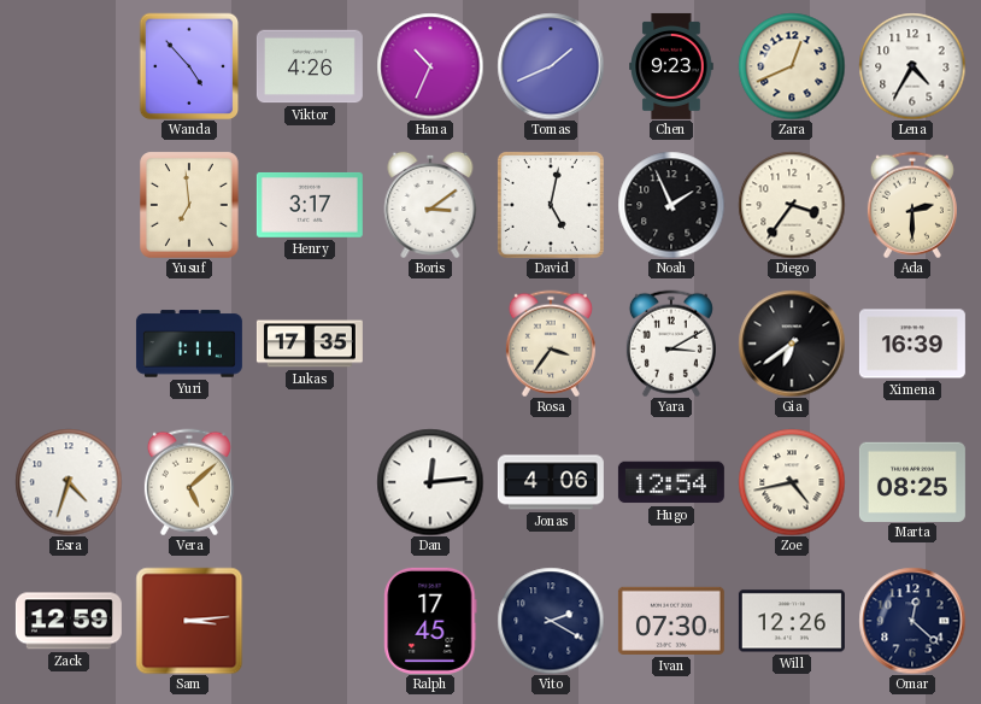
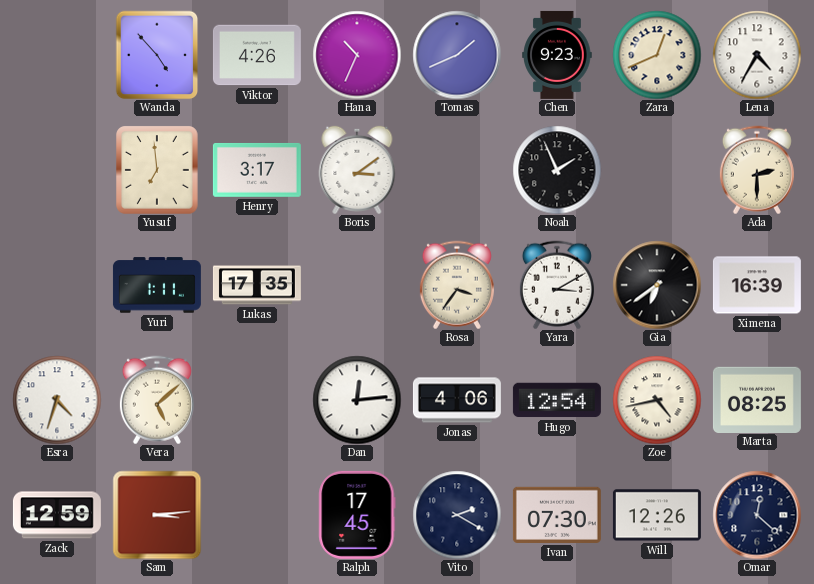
David: 5:02 -> none (551, 205)
Diego: 3:36 -> none (792, 205)
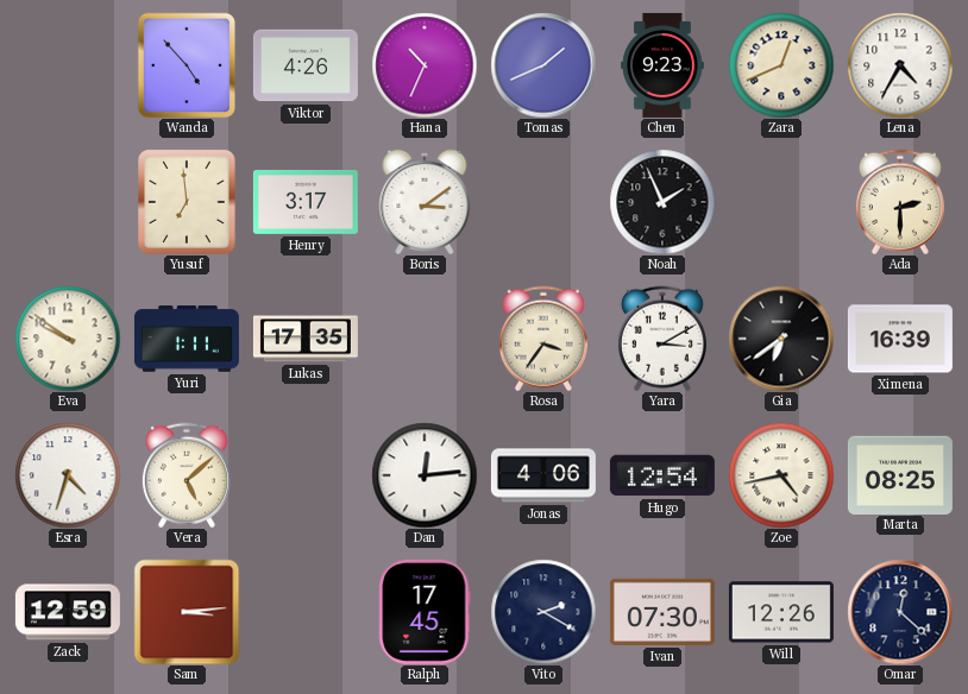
Eva: none -> 9:51 (68, 339)
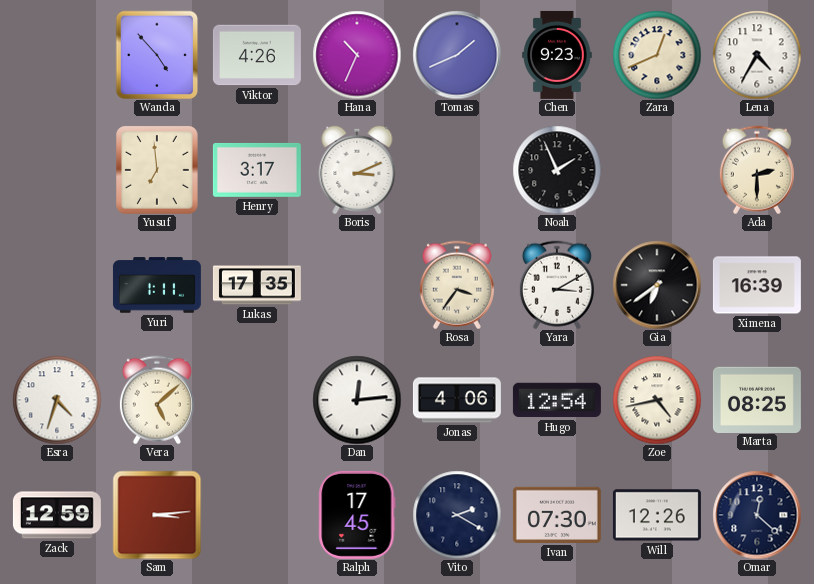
Boris: 3:09 -> 3:11 (357, 170)
Eva: 9:51 -> none (68, 339)
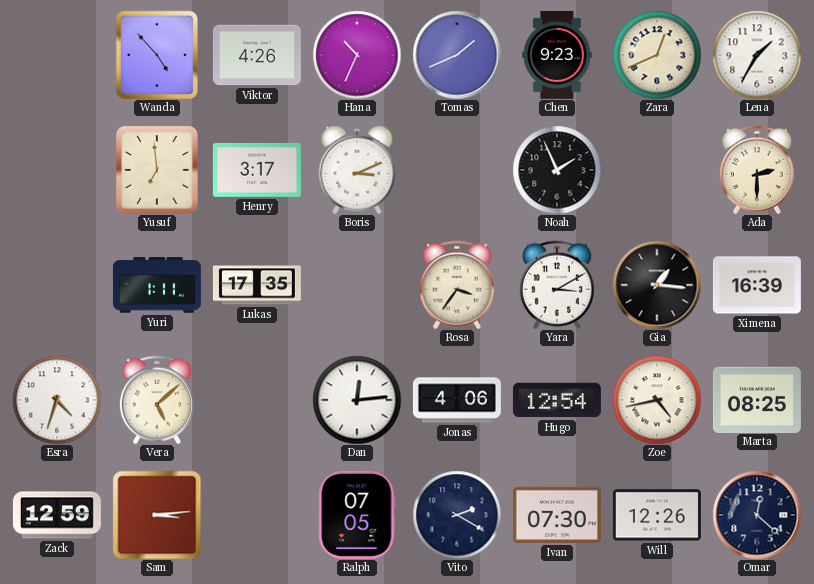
Lena: 4:35 -> 1:35 (757, 55)
Gia: 6:39 -> 1:16 (657, 285)
Ralph: 17:45 -> 07:05 (357, 515)
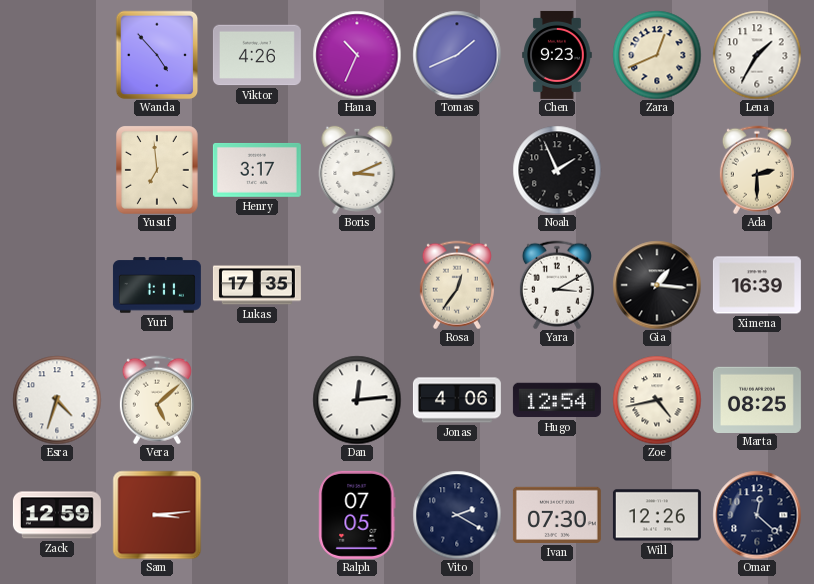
Rosa: 3:36 -> 12:36 (457, 285)
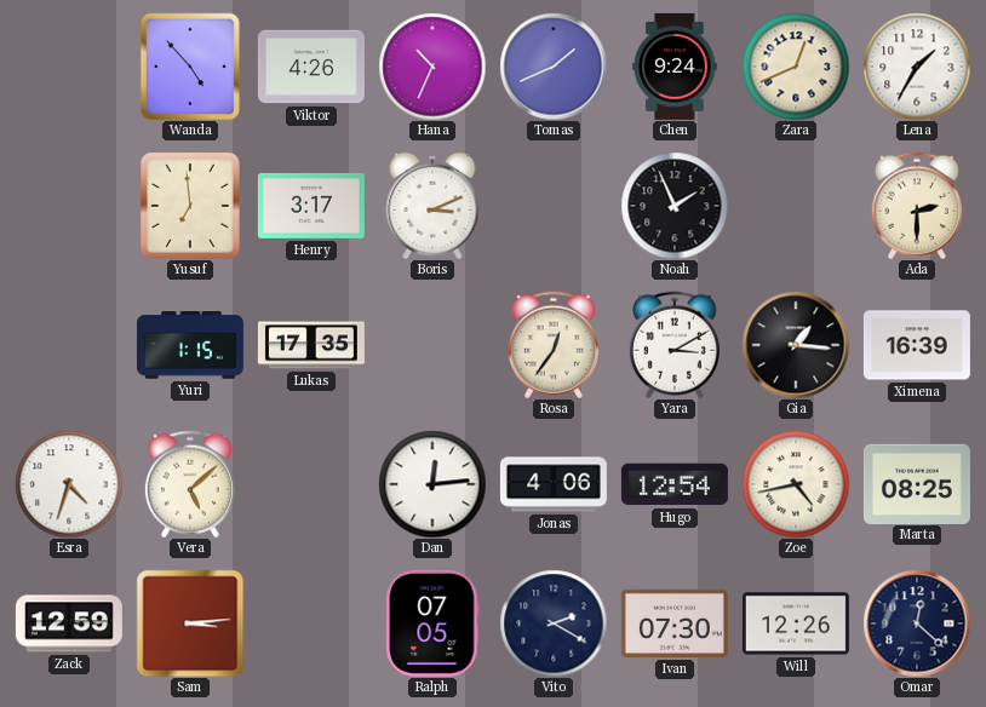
Chen: 9:23 -> 9:24 (675, 67)
Yuri: 1:11 -> 1:15 (190, 345)
